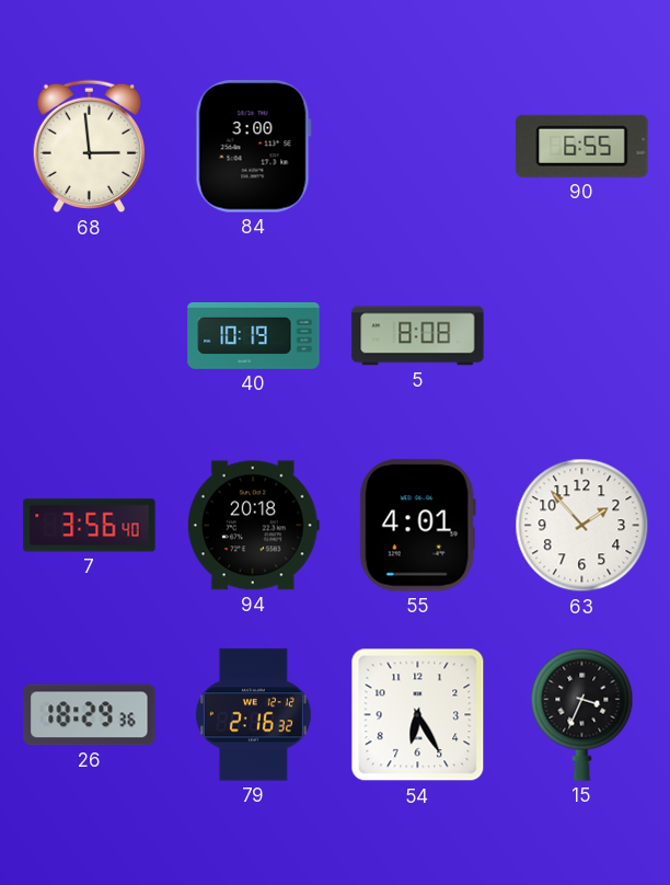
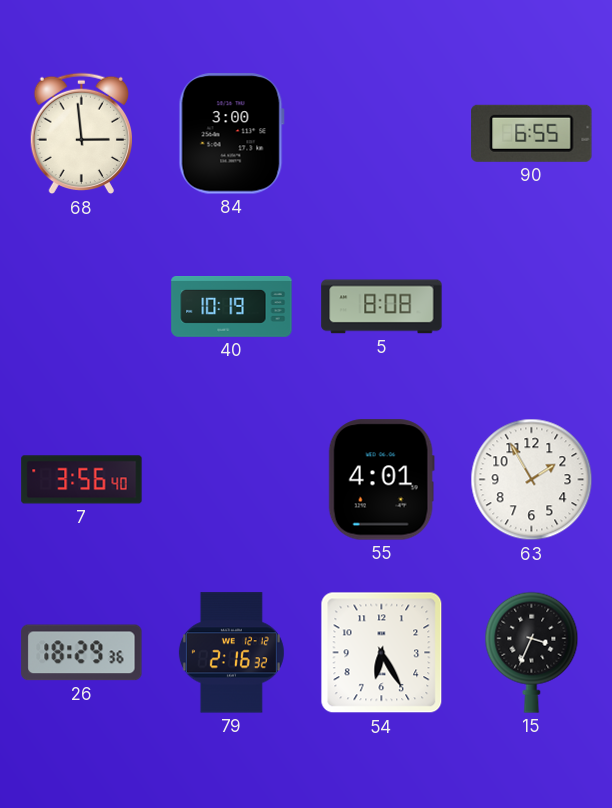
94: 20:18 -> none (253, 526)
63: 1:53 -> 1:55 (532, 480)
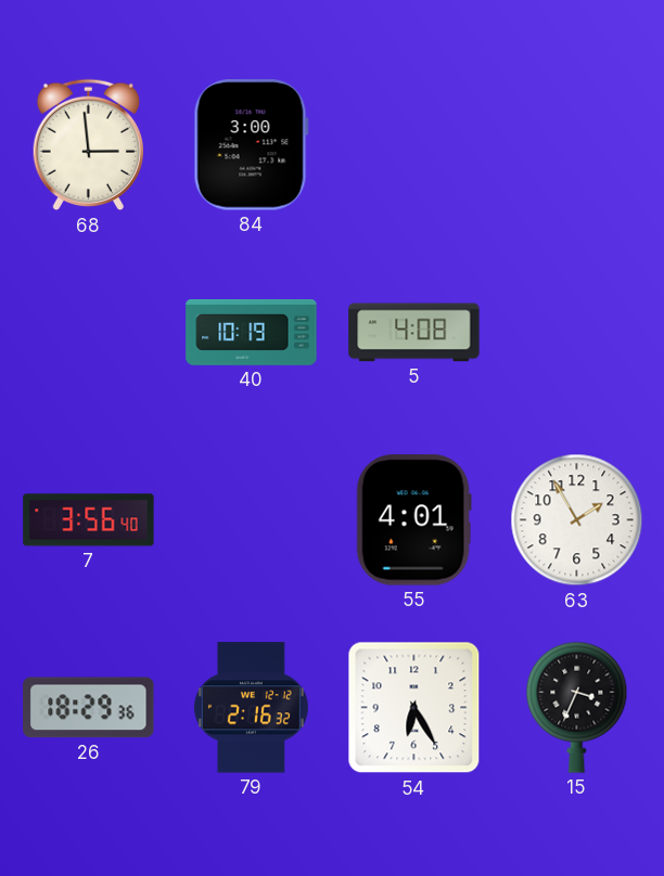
90: 6:55 -> none (532, 133)
5: 8:08 -> 4:08 (414, 333)
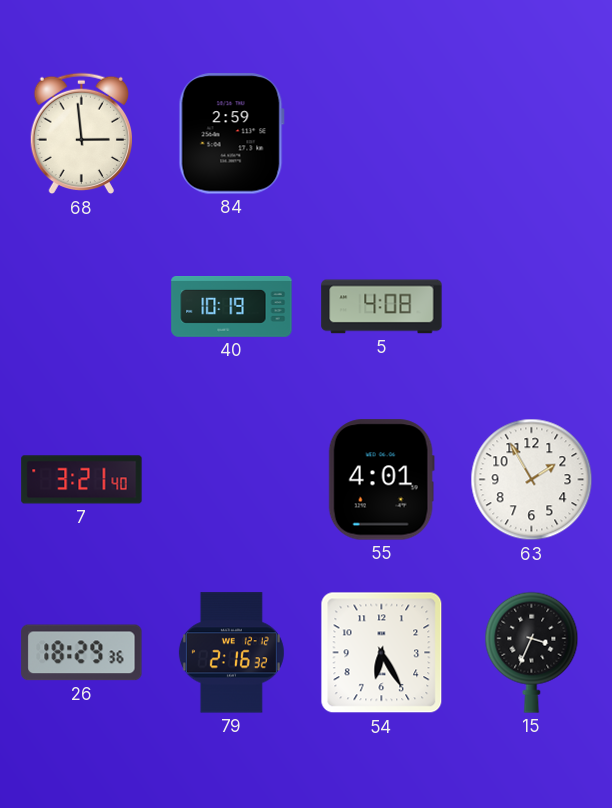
84: 3:00 -> 2:59 (231, 134)
7: 3:56 -> 3:21 (82, 480)
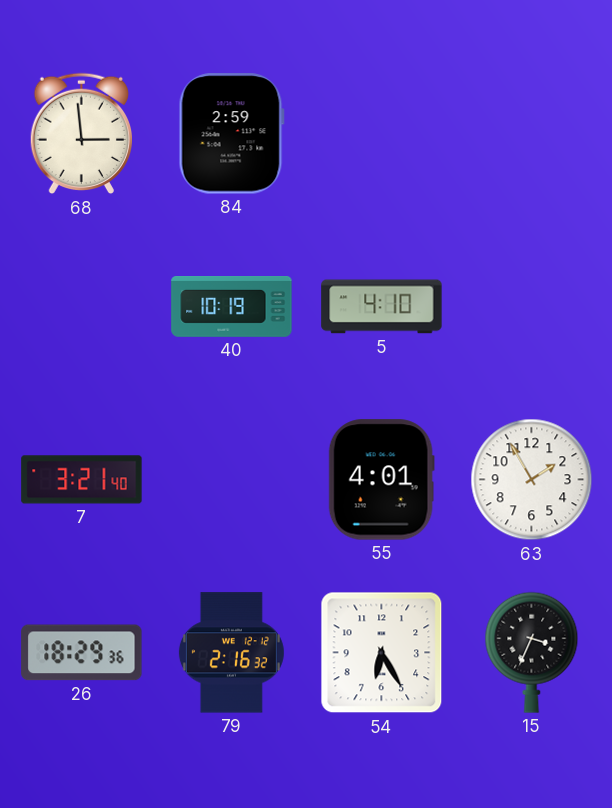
5: 4:08 -> 4:10 (382, 307)
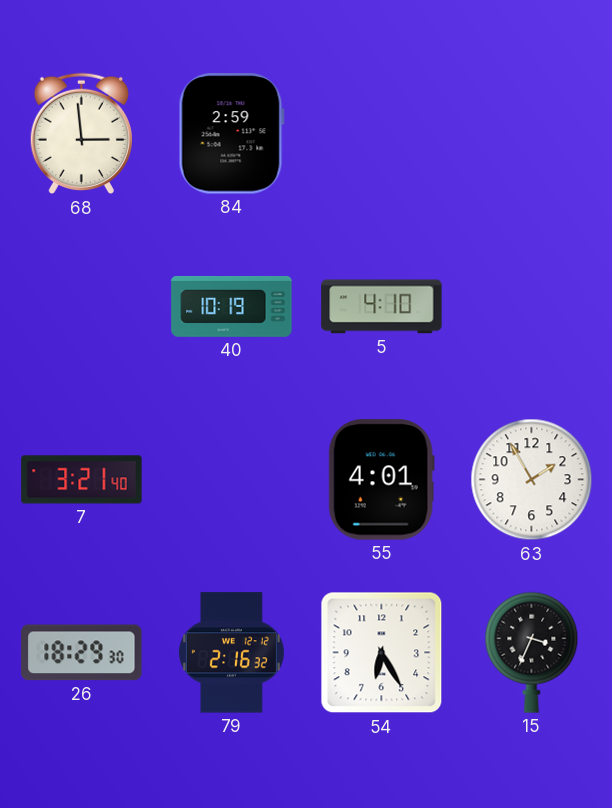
26: 18:29:36 -> 18:29:30 (82, 653)
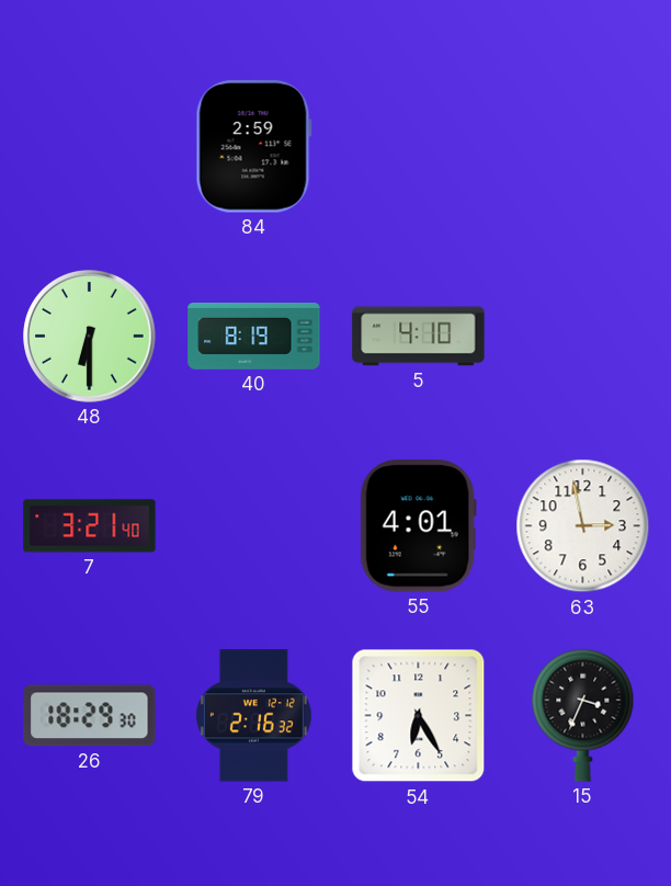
68: 2:59 -> none (81, 134)
48: none -> 6:30 (90, 337)
40: 10:19 -> 8:19 (254, 337)
63: 1:55 -> 2:58 (583, 526)
